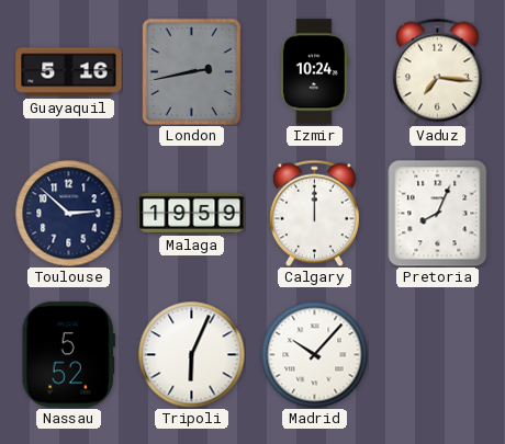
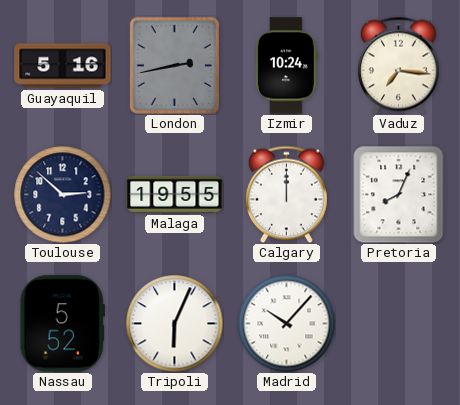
Malaga: 19:59 -> 19:55 (175, 194)
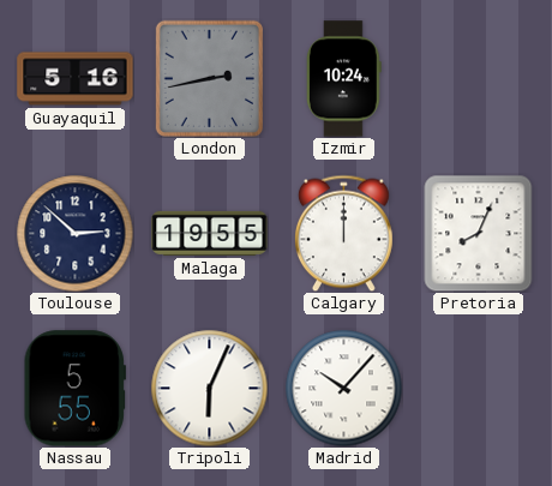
Vaduz: 7:16 -> none (398, 65)
Nassau: 5:52 -> 5:55 (74, 389)
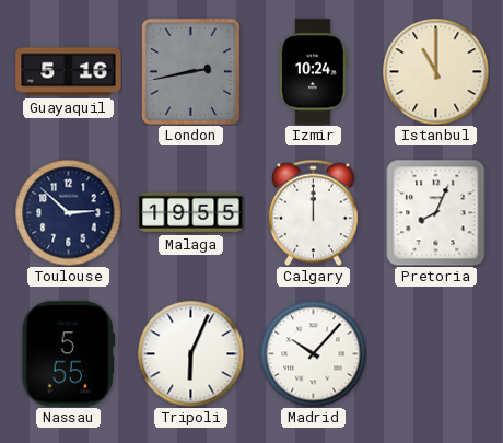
Istanbul: none -> 11:00 (435, 71)
